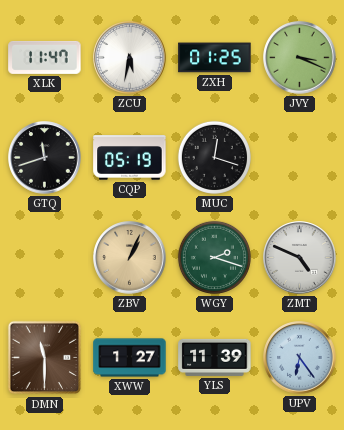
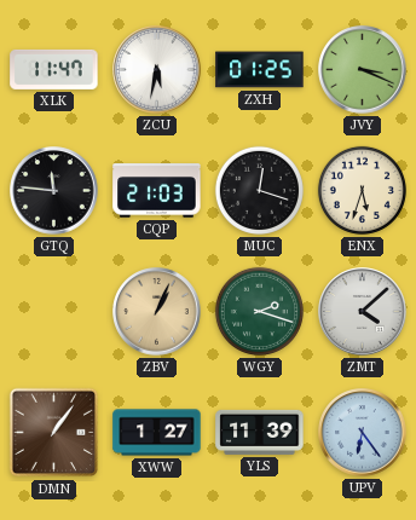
GTQ: 11:42 -> 11:46 (54, 191)
CQP: 05:19 -> 21:03 (157, 191)
ENX: none -> 5:33 (362, 190)
ZMT: 4:49 -> 4:08 (363, 312)
DMN: 11:30 -> 1:06 (54, 433)
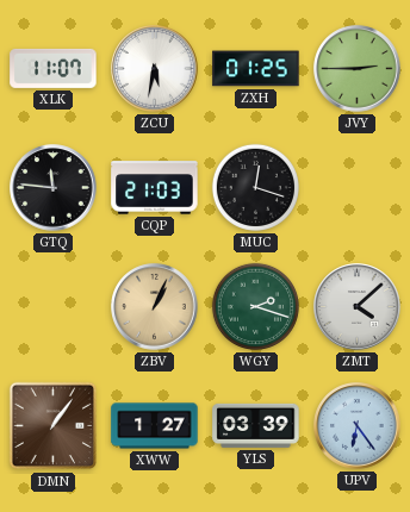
XLK: 11:47 -> 11:07 (54, 68)
JVY: 3:19 -> 2:45 (358, 69)
ENX: 5:33 -> none (362, 190)
YLS: 11:39 -> 03:39 (256, 425)
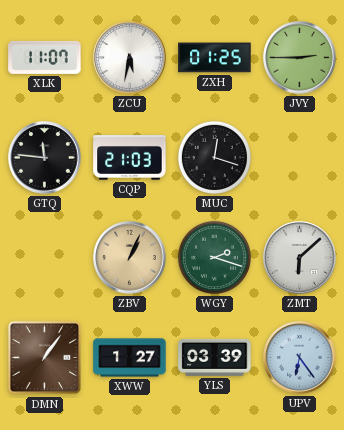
ZMT: 4:08 -> 6:08 (300, 258)
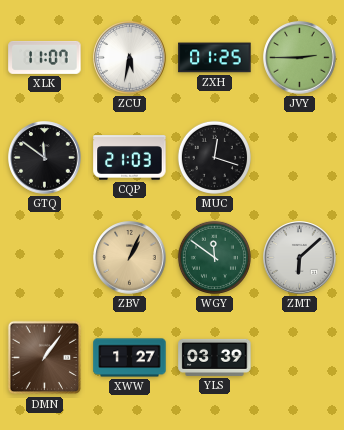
GTQ: 11:46 -> 11:51 (45, 158)
WGY: 2:18 -> 11:51 (214, 257)
UPV: 6:24 -> none (300, 358)
